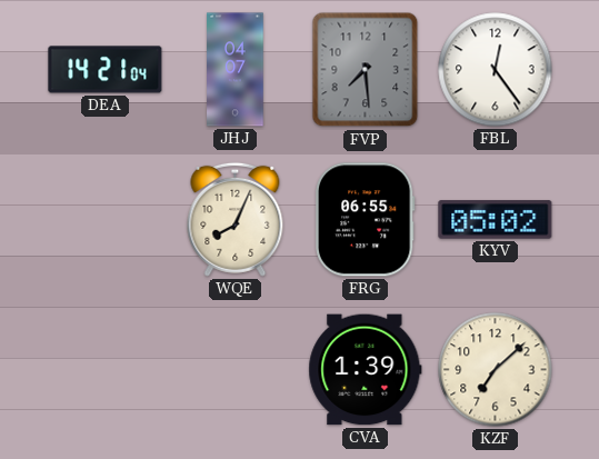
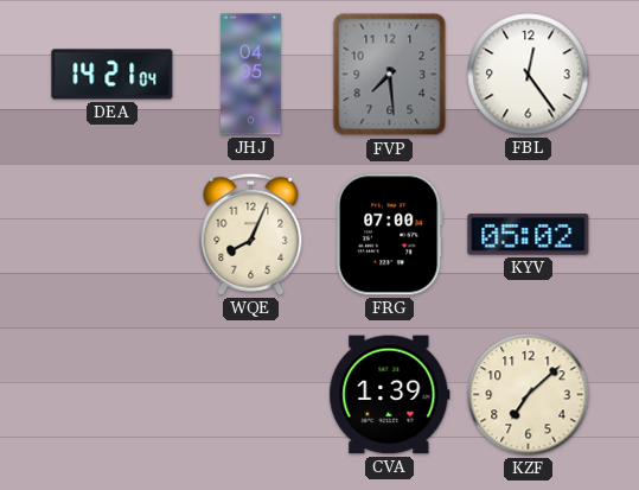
JHJ: 04:07 -> 04:05 (251, 75)
FRG: 06:55 -> 07:00 (390, 235)
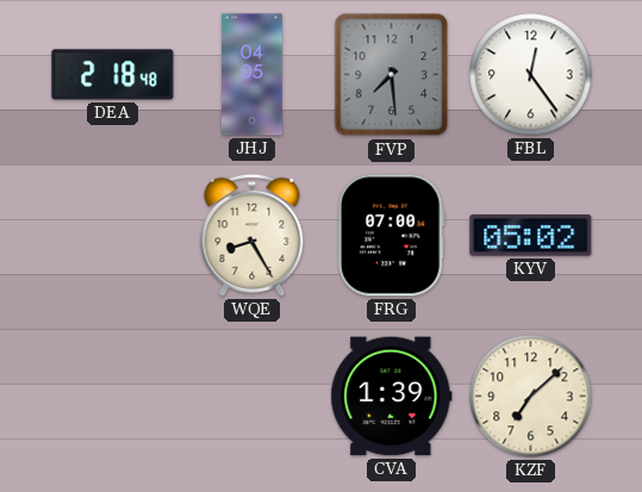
DEA: 14:21 -> 2:18 (113, 75)
WQE: 8:04 -> 8:25 (253, 235)
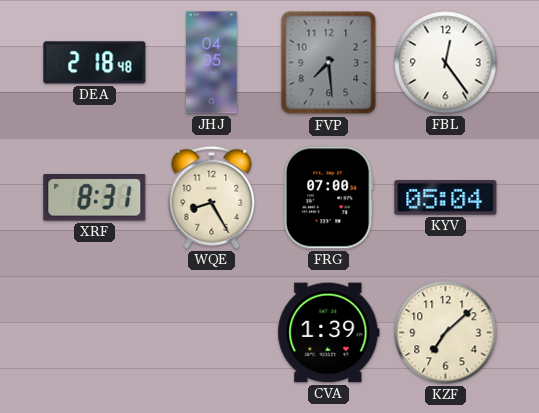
XRF: none -> 8:31 (95, 198)
KYV: 05:02 -> 05:04 (446, 198)
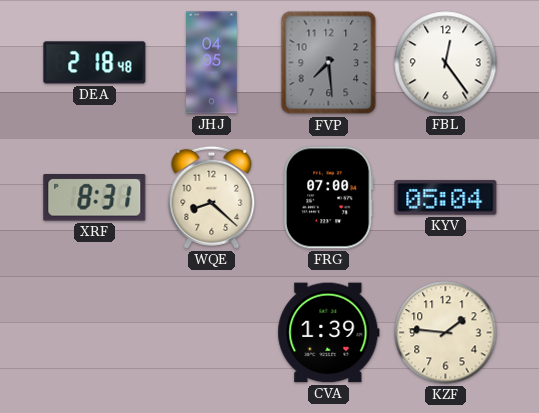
WQE: 8:25 -> 8:22 (212, 197)
KZF: 7:08 -> 1:46 (446, 333)
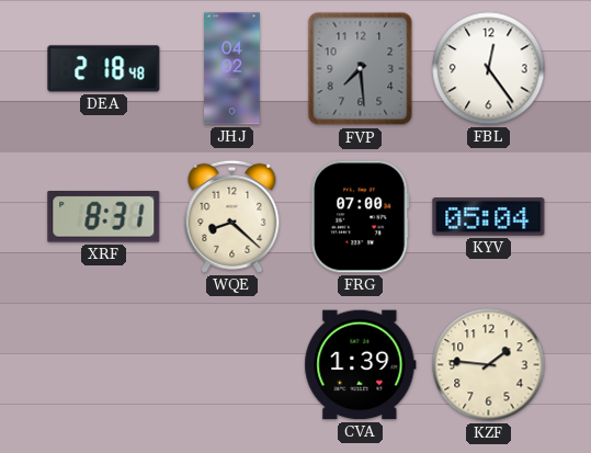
JHJ: 04:05 -> 04:02 (232, 69)
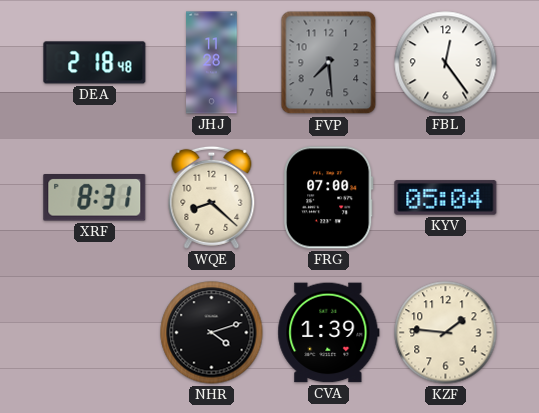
JHJ: 04:02 -> 11:28 (212, 63)
NHR: none -> 4:12 (212, 333)
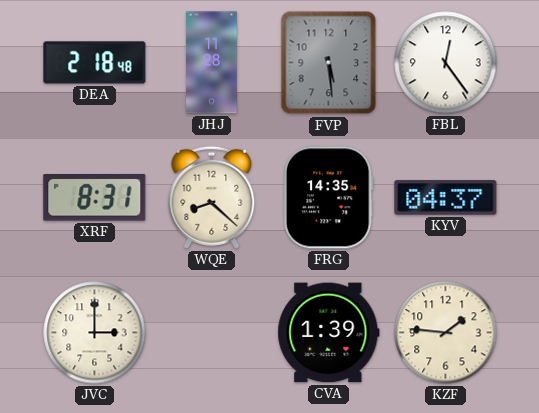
FVP: 7:29 -> 5:29 (329, 63)
FRG: 07:00 -> 14:35 (329, 198)
KYV: 05:04 -> 04:37 (446, 198)
JVC: none -> 3:00 (95, 333)
NHR: 4:12 -> none (212, 333)
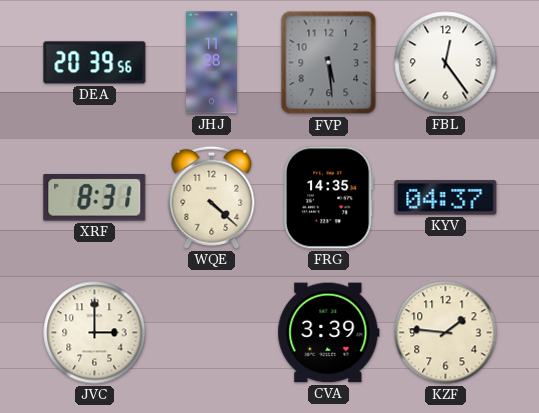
DEA: 2:18 -> 20:39 (95, 63)
WQE: 8:22 -> 4:22 (212, 197)
CVA: 1:39 -> 3:39 (329, 333)
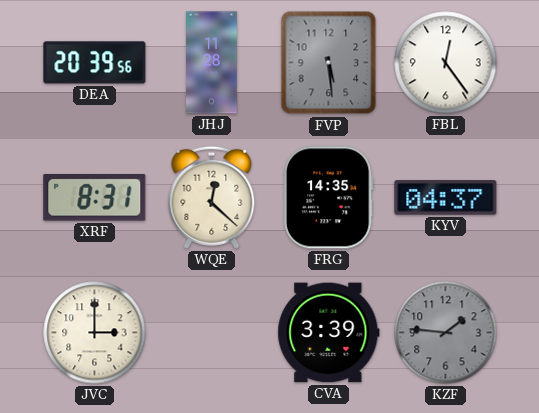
WQE: 4:22 -> 12:22 (212, 197)
KZF dial: cream -> grey (446, 333)
